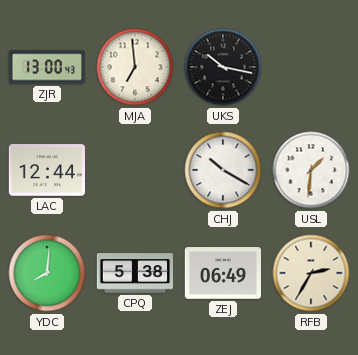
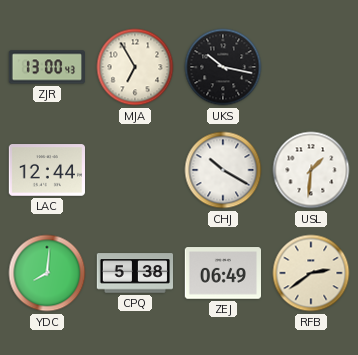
MJA: 6:59 -> 6:55 (135, 67)
RFB: 2:35 -> 2:39 (311, 273)
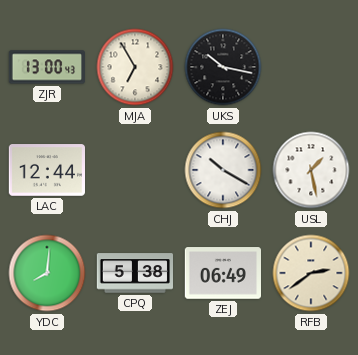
USL: 1:31 -> 1:28 (311, 170)
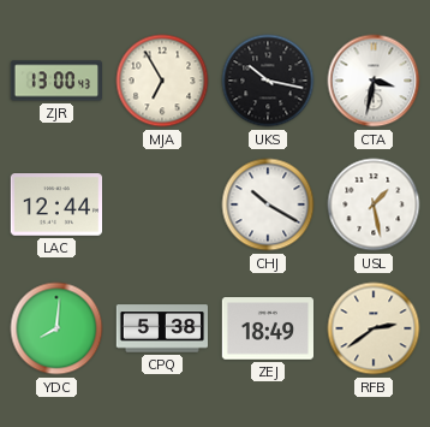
CTA: none -> 3:32 (374, 81)
ZEJ: 06:49 -> 18:49 (267, 328)
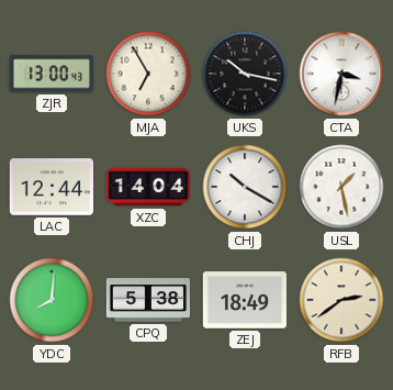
XZC: none -> 14:04 (148, 187)
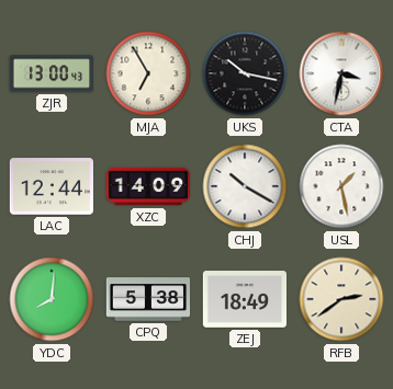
XZC: 14:04 -> 14:09 (148, 186)
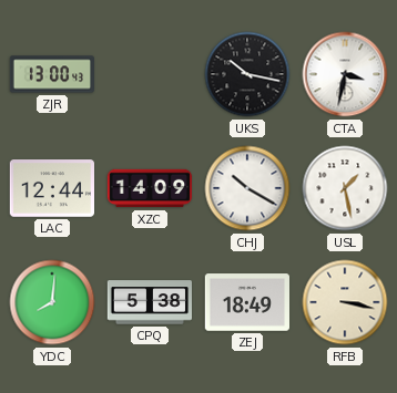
MJA: 6:55 -> none (148, 73)
RFB: 2:39 -> 3:17 (345, 302)
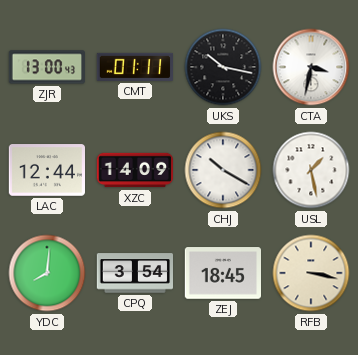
CMT: none -> 01:11 (134, 67)
CPQ: 5:38 -> 3:54 (135, 273)
ZEJ: 18:49 -> 18:45 (222, 273)
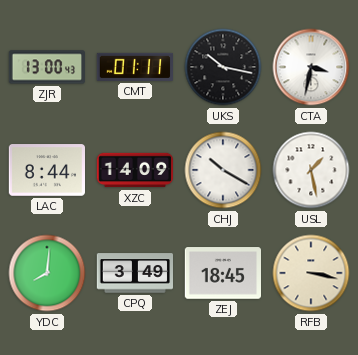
LAC: 12:44 -> 8:44 (46, 170)
CPQ: 3:54 -> 3:49 (135, 273)
